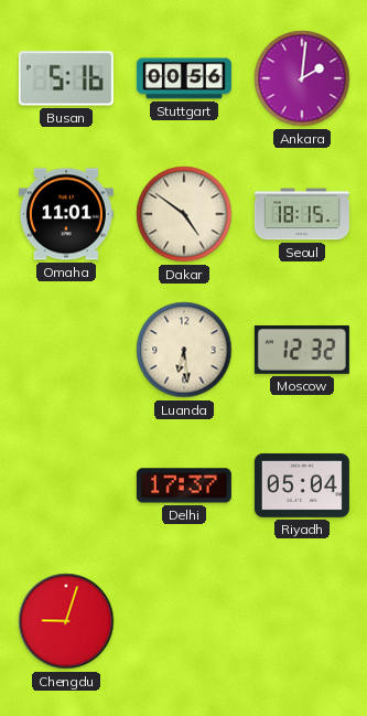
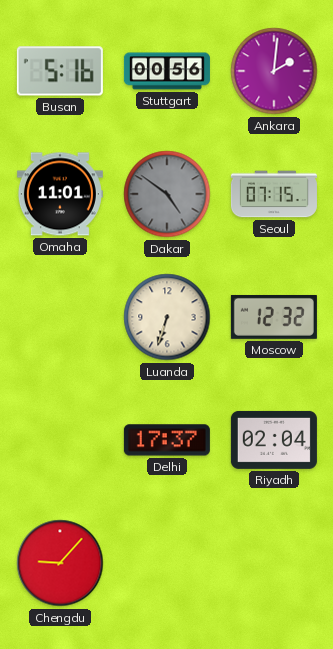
Dakar dial: cream -> grey (167, 194)
Seoul: 18:15 -> 07:15 (274, 194)
Luanda: 6:29 -> 6:33 (167, 317)
Riyadh: 05:04 -> 02:04 (274, 440)
Chengdu: 9:03 -> 9:07 (60, 563)
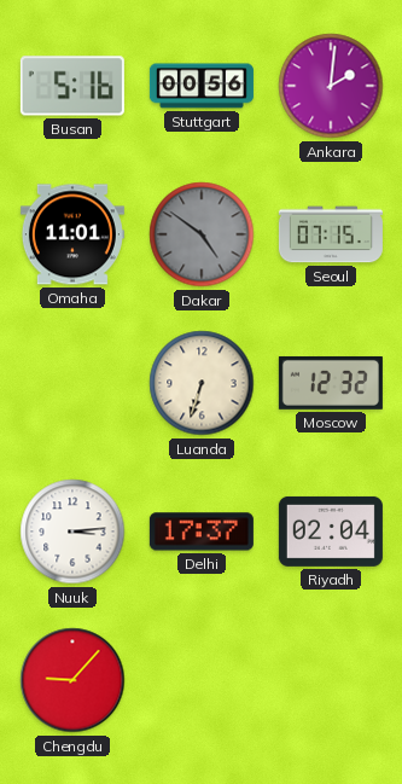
Nuuk: none -> 3:14 (72, 532)
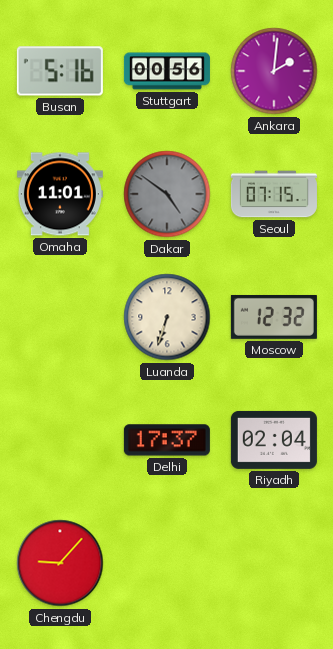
Nuuk: 3:14 -> none (72, 532)
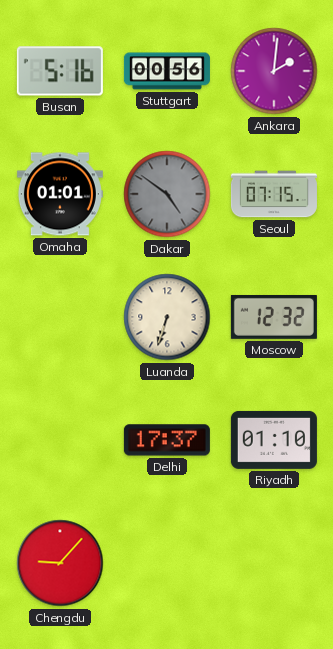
Omaha: 11:01 -> 01:01 (60, 194)
Riyadh: 02:04 -> 01:10 (274, 440)
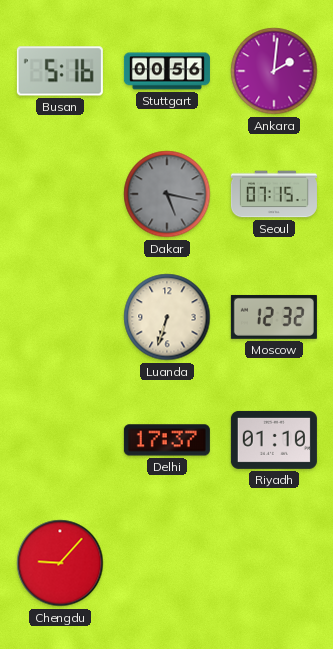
Omaha: 01:01 -> none (60, 194)
Dakar: 4:51 -> 5:17 (167, 194)
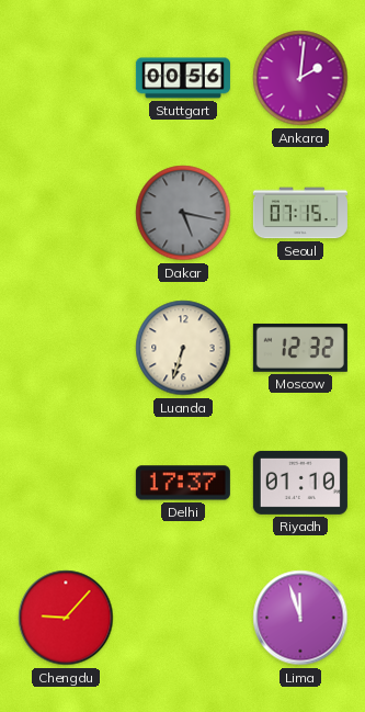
Busan: 5:16 -> none (60, 71)
Lima: none -> 11:57 (300, 618)
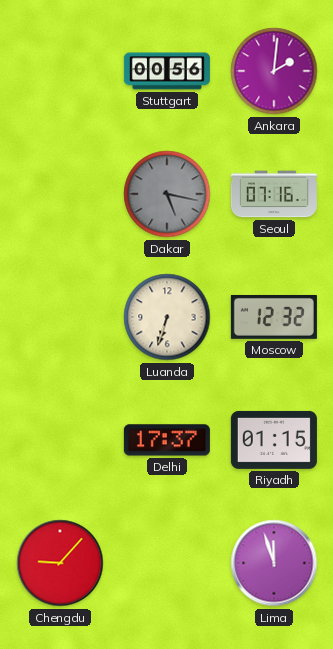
Seoul: 07:15 -> 07:16 (274, 194)
Riyadh: 01:10 -> 01:15 (274, 440)
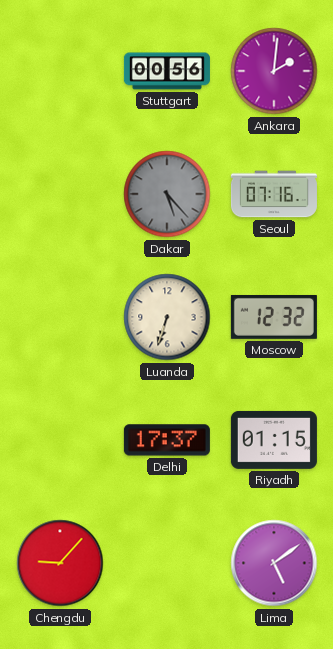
Dakar: 5:17 -> 5:23 (167, 194)
Lima: 11:57 -> 5:09 (274, 563)
